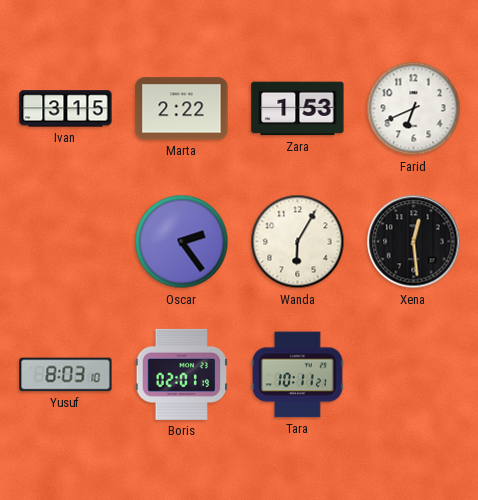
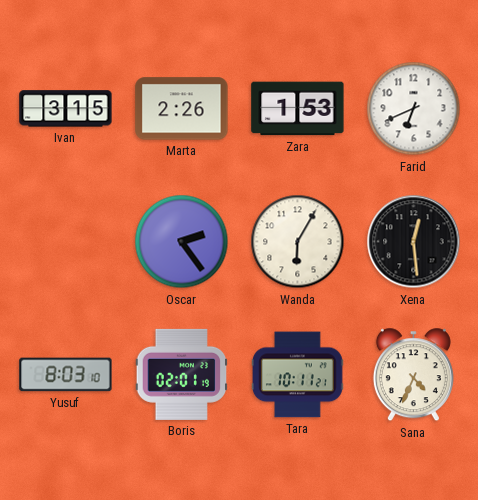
Marta: 2:22 -> 2:26 (182, 109)
Sana: none -> 4:34 (413, 375)
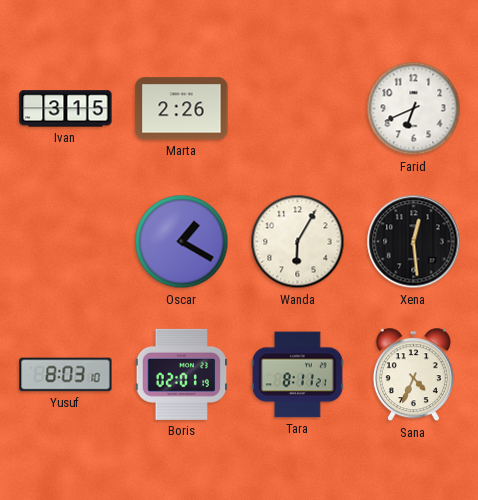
Zara: 1:53 -> none (298, 109)
Oscar: 2:24 -> 1:20 (182, 242)
Tara: 10:11 -> 8:11 (298, 375)
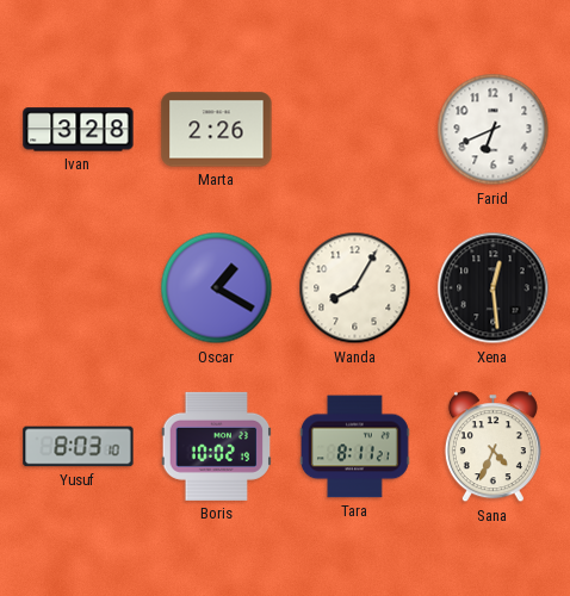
Ivan: 3:15 -> 3:28 (79, 130)
Wanda: 6:05 -> 8:05 (355, 288)
Boris: 02:01 -> 10:02 (217, 446)
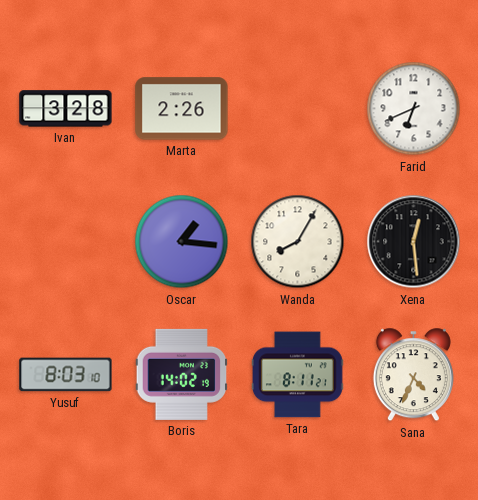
Oscar: 1:20 -> 1:16 (182, 242)
Boris: 10:02 -> 14:02 (182, 374)
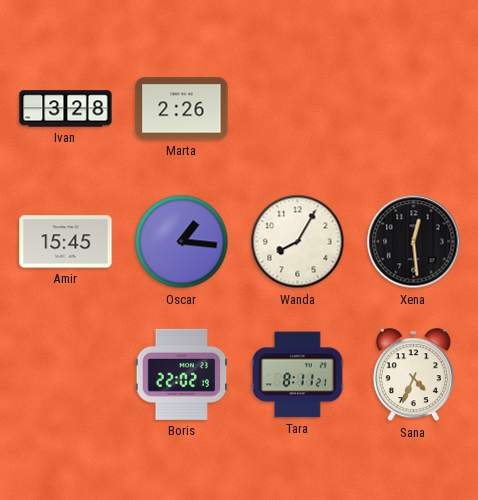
Farid: 6:41 -> none (414, 109)
Amir: none -> 15:45 (66, 242)
Yusuf: 8:03 -> none (66, 375)
Boris: 14:02 -> 22:02 (182, 374)
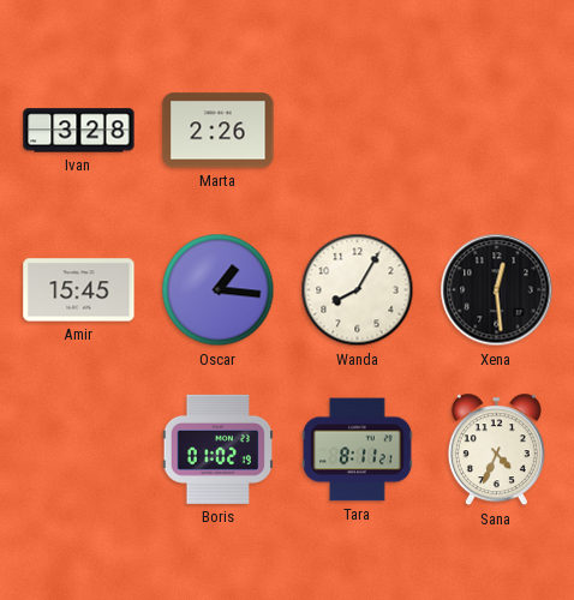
Boris: 22:02 -> 01:02 (219, 449)
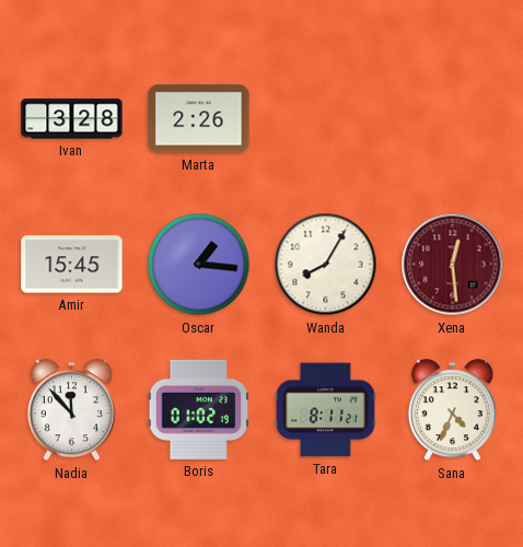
Xena dial: black -> burgundy (453, 265)
Nadia: none -> 11:53 (71, 410)
